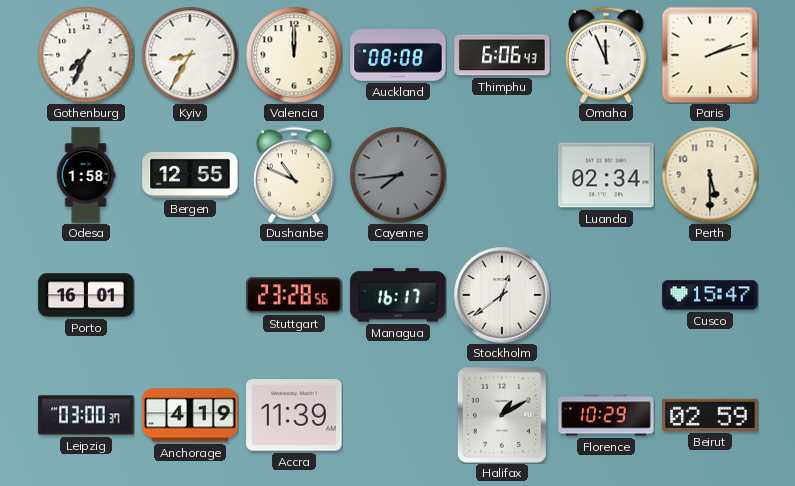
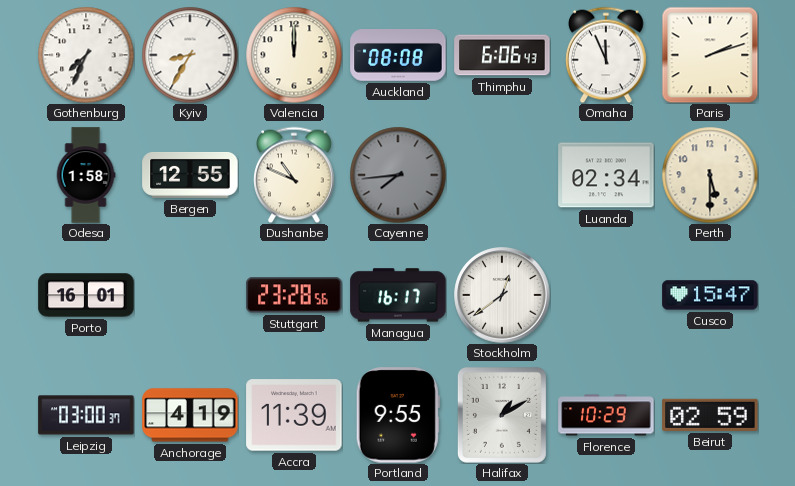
Portland: none -> 9:55 (398, 415)
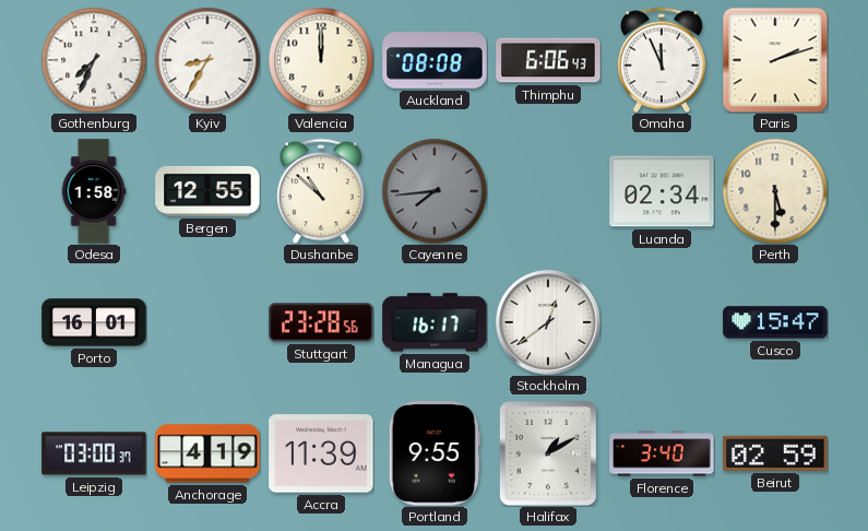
Dushanbe: 10:49 -> 10:52 (322, 191)
Florence: 10:29 -> 3:40 (662, 453)
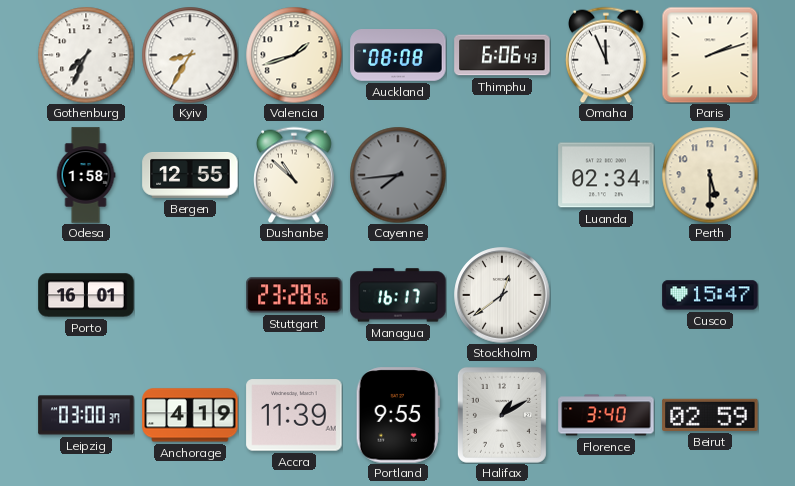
Valencia: 12:00 -> 1:42 (294, 55)
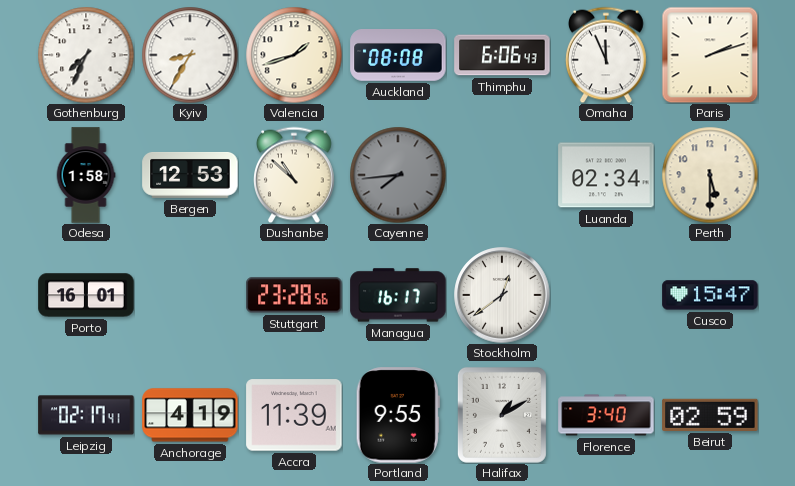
Bergen: 12:55 -> 12:53 (190, 175)
Leipzig: 03:00 -> 02:17 (86, 415)
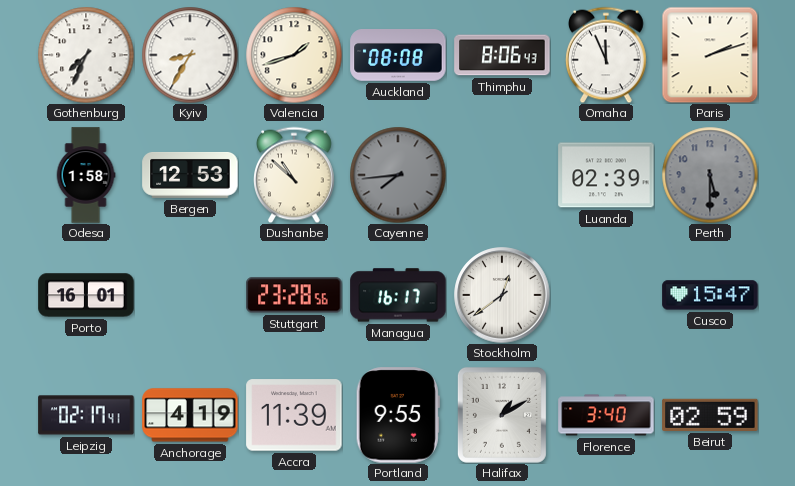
Thimphu: 6:06 -> 8:06 (502, 55)
Luanda: 02:34 -> 02:39 (606, 175)
Perth dial: cream -> grey (710, 175)
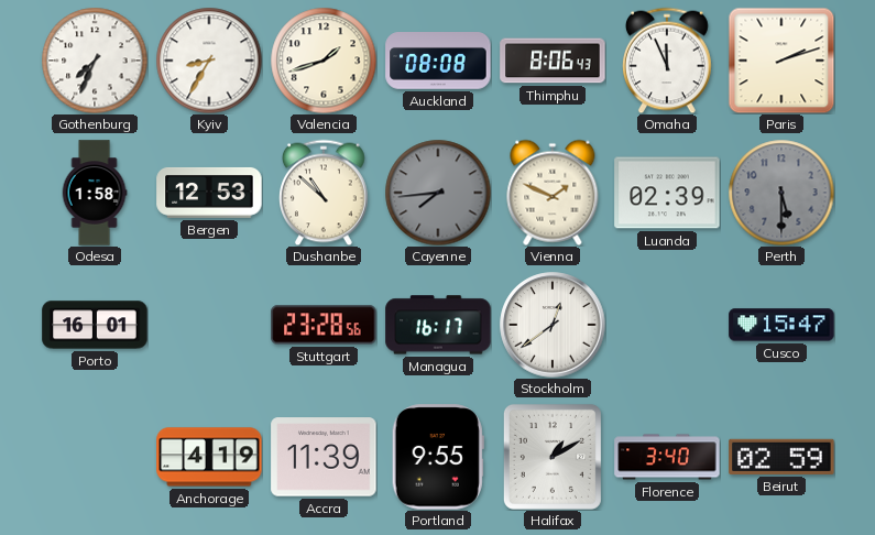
Vienna: none -> 1:49 (553, 193)
Leipzig: 02:17 -> none (86, 415)
